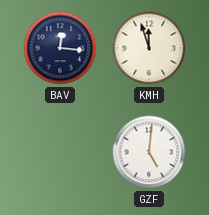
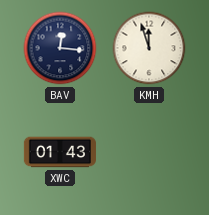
XWC: none -> 01:43 (59, 152)
GZF: 5:01 -> none (149, 152)
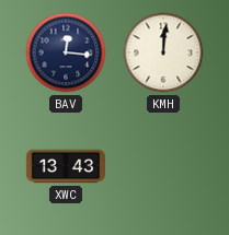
KMH: 11:57 -> 12:01 (163, 52)
XWC: 01:43 -> 13:43 (65, 166)
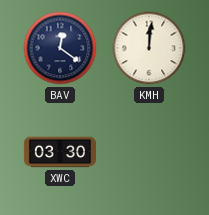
BAV: 12:16 -> 12:21 (60, 48)
XWC: 13:43 -> 03:30 (59, 152)
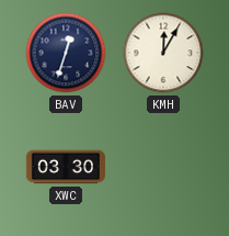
BAV: 12:21 -> 12:33 (66, 53)
KMH: 12:01 -> 12:05 (163, 53)
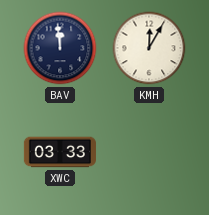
BAV: 12:33 -> 11:59 (60, 48)
XWC: 03:30 -> 03:33 (59, 152)
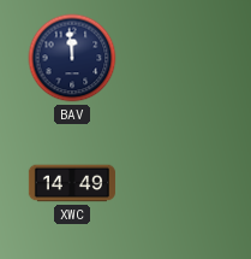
KMH: 12:05 -> none (149, 48)
XWC: 03:33 -> 14:49 (71, 183)
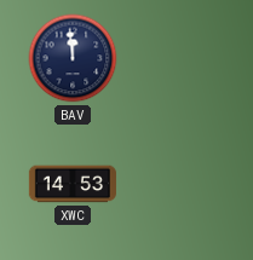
XWC: 14:49 -> 14:53 (71, 184)
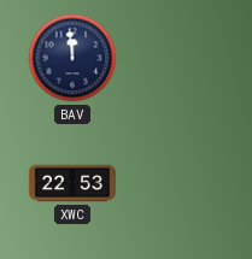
XWC: 14:53 -> 22:53 (71, 183)
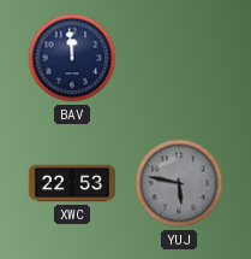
YUJ: none -> 5:47 (179, 183)
